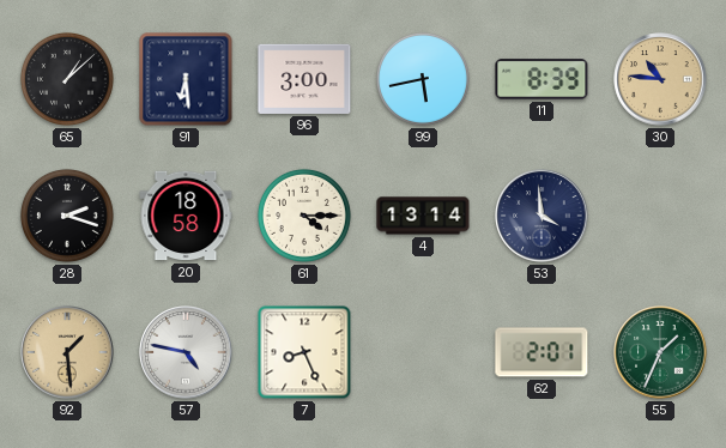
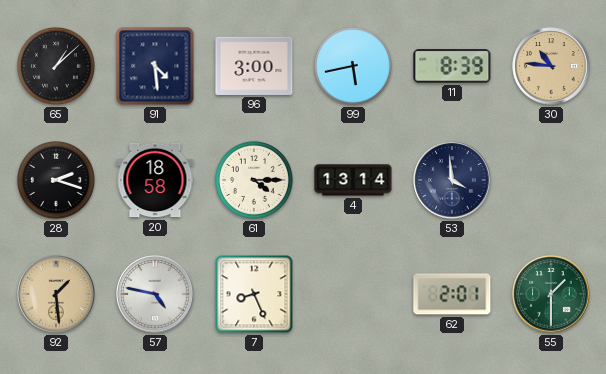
91: 6:29 -> 4:29 (155, 66)
55: 1:34 -> 1:30 (551, 294)
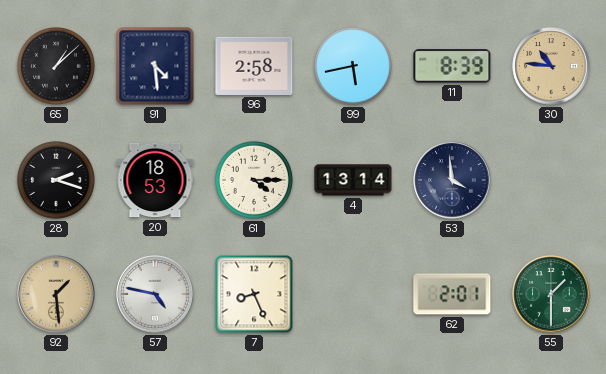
96: 3:00 -> 2:58 (254, 66)
20: 18:58 -> 18:53 (155, 180)
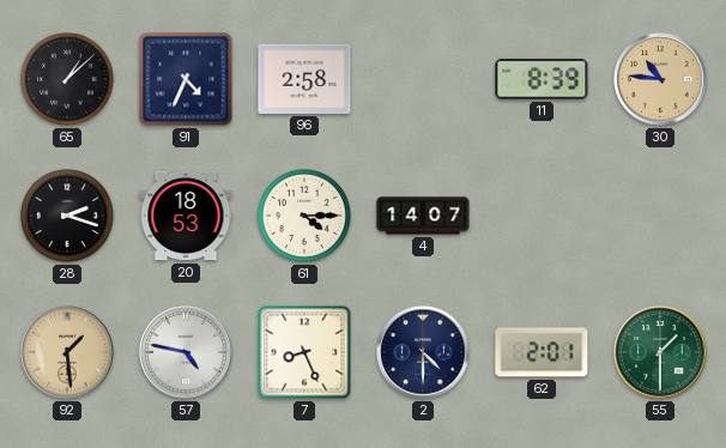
91: 4:29 -> 4:34 (186, 79)
99: 5:43 -> none (353, 66)
4: 13:14 -> 14:07 (423, 216)
53: 3:59 -> none (452, 180)
2: none -> 4:30 (423, 352)
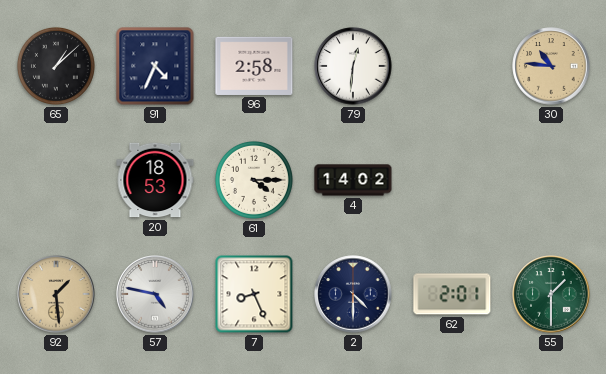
79: none -> 12:31 (353, 66)
11: 8:39 -> none (542, 79)
28: 2:18 -> none (67, 216)
4: 14:07 -> 14:02 (353, 180)
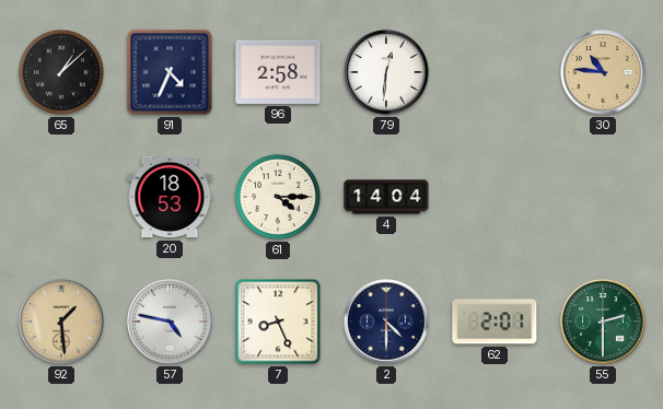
4: 14:02 -> 14:04 (386, 197)
55: 1:30 -> 2:30 (603, 322)
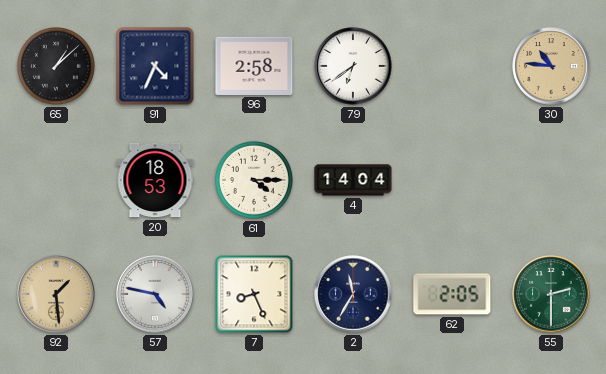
79: 12:31 -> 6:39 (353, 66)
2: 4:30 -> 11:35 (353, 294)
62: 2:01 -> 2:05 (452, 294)
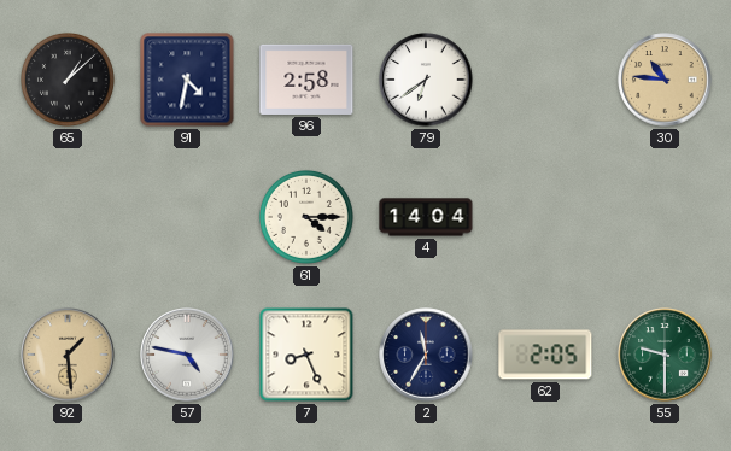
91: 4:34 -> 4:32 (187, 80)
20: 18:53 -> none (155, 180)
55: 2:30 -> 9:30 (665, 355)
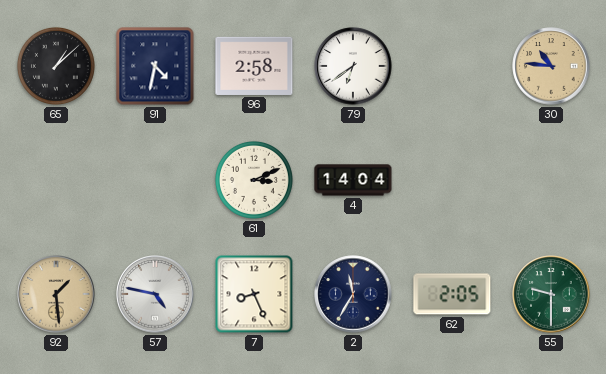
61: 4:15 -> 3:11 (254, 180)
